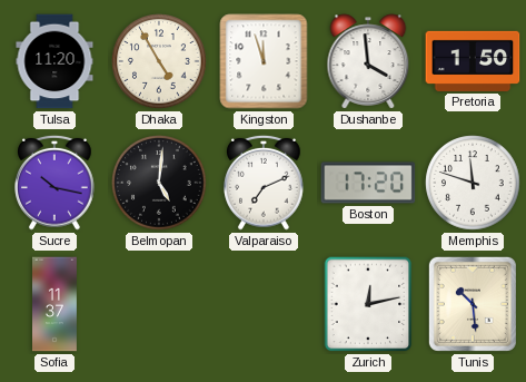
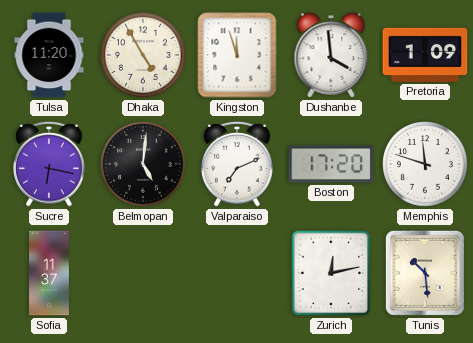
Pretoria: 1:50 -> 1:09 (425, 55)
Sucre: 10:17 -> 6:17 (49, 164)
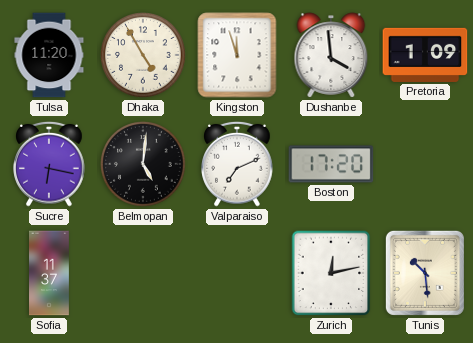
Memphis: 11:48 -> none (425, 164)
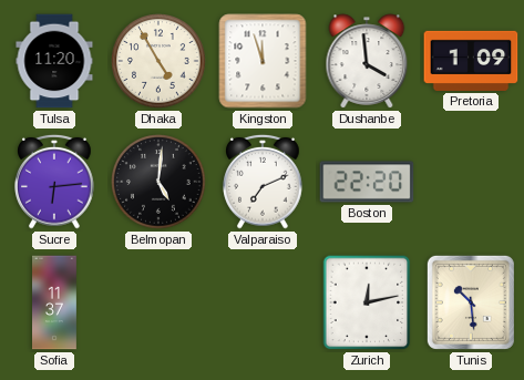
Sucre: 6:17 -> 6:14 (54, 182)
Boston: 17:20 -> 22:20 (367, 182)
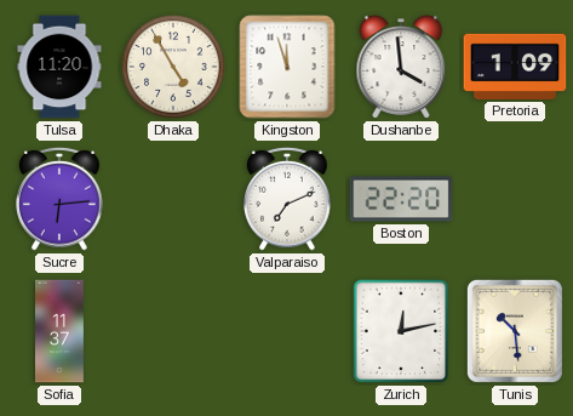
Belmopan: 5:01 -> none (158, 182)
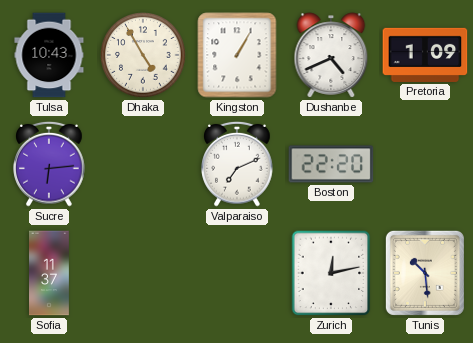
Tulsa: 11:20 -> 10:43 (49, 55)
Kingston: 11:57 -> 1:05 (237, 55)
Dushanbe: 3:59 -> 4:41 (331, 55)
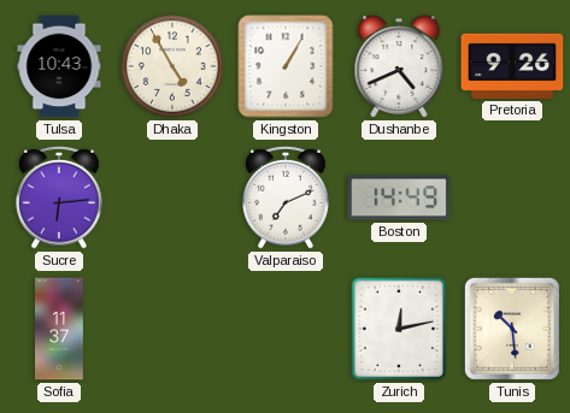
Pretoria: 1:09 -> 9:26 (512, 66)
Boston: 22:20 -> 14:49 (399, 197)
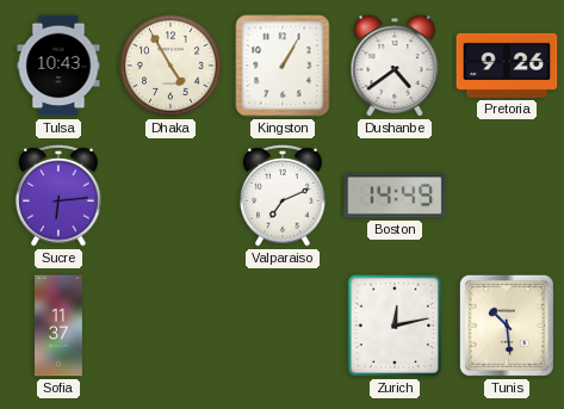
Dushanbe: 4:41 -> 4:39 (395, 66)
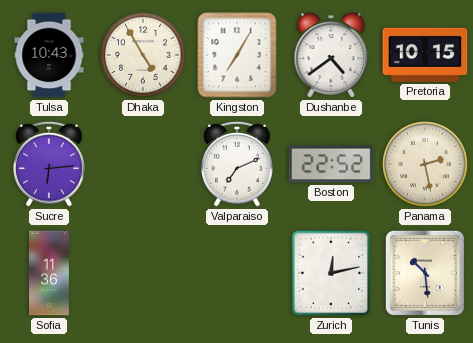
Kingston: 1:05 -> 7:05 (237, 55)
Pretoria: 9:26 -> 10:15 (425, 55)
Boston: 14:49 -> 22:52 (331, 164)
Panama: none -> 2:28 (425, 164)
Sofia: 11:37 -> 11:36 (50, 273)
